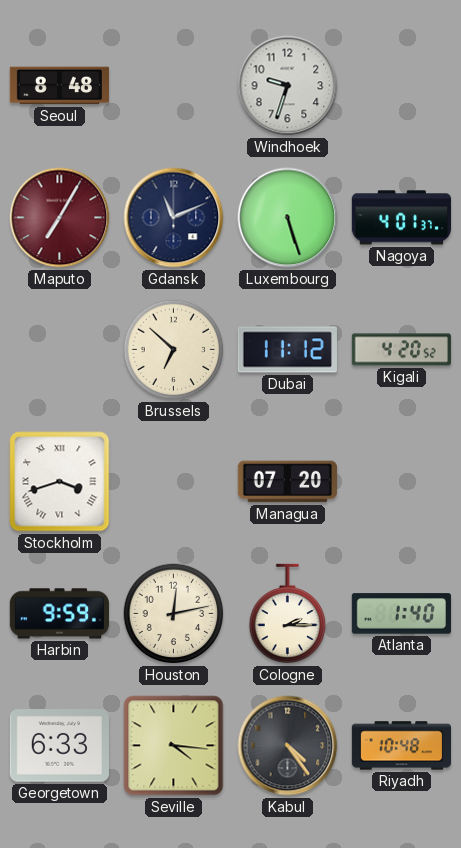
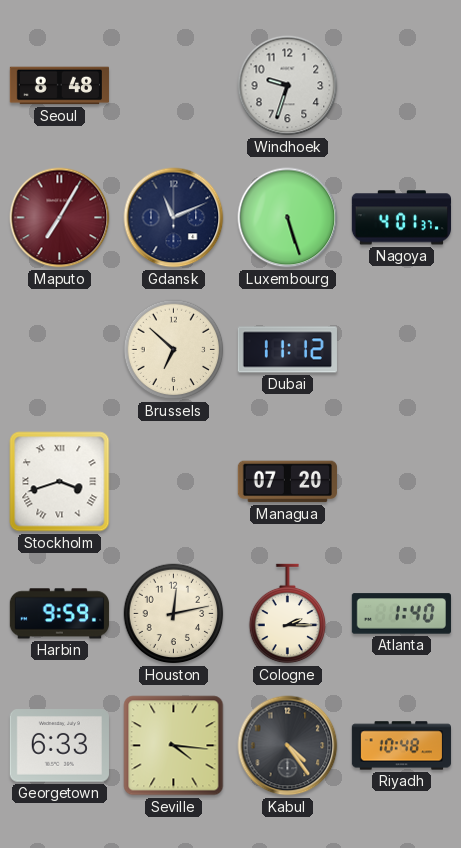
Kigali: 4:20 -> none (401, 350)
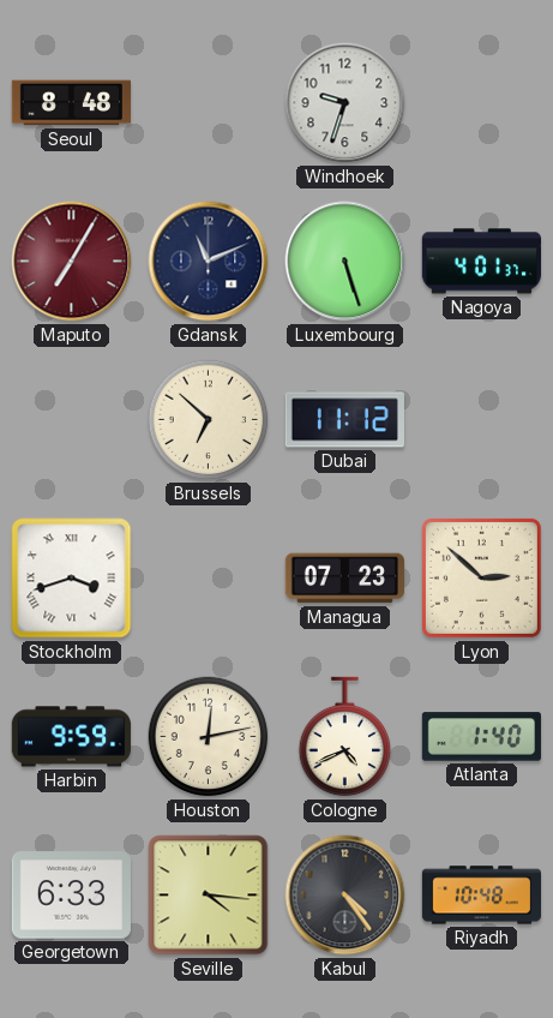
Managua: 07:20 -> 07:23 (344, 579)
Lyon: none -> 2:52 (481, 577)
Cologne: 2:15 -> 4:41 (345, 737)
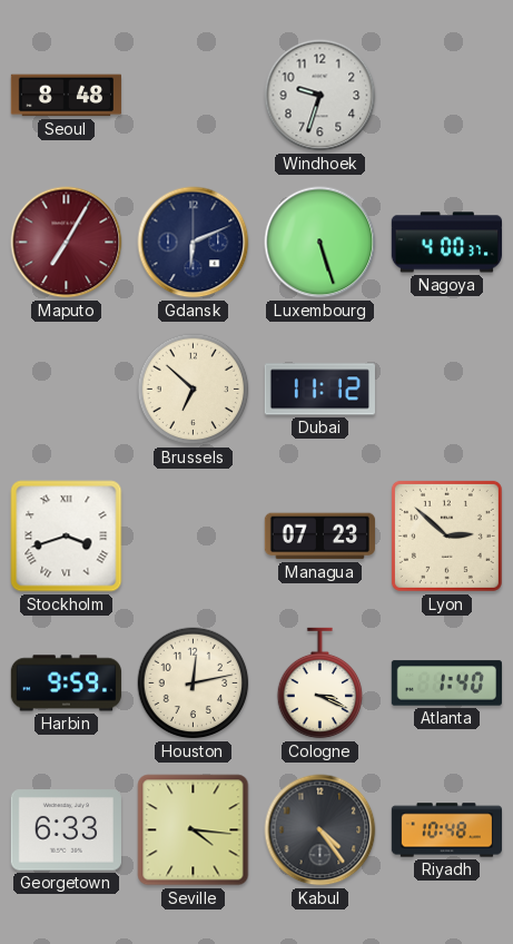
Gdansk: 11:11 -> 6:11 (194, 243)
Nagoya: 4:01 -> 4:00 (446, 243)
Cologne: 4:41 -> 3:19 (320, 684)
